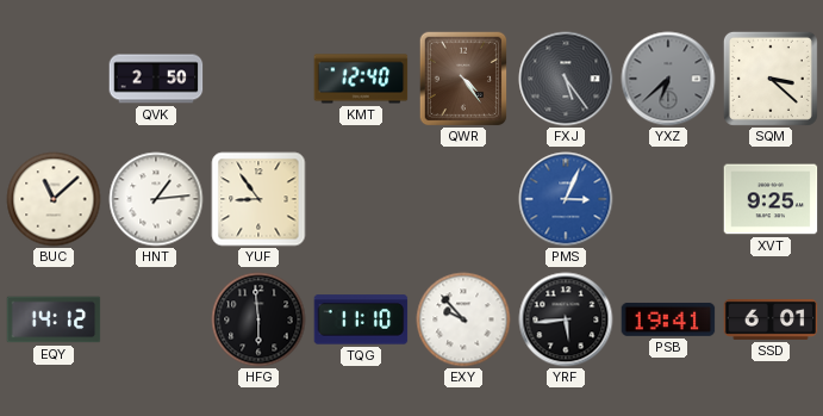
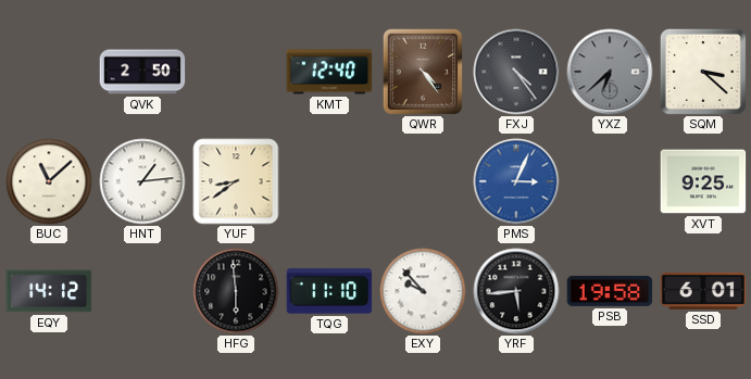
FXJ: 5:24 -> 4:24 (516, 72)
YUF: 8:54 -> 8:39 (236, 181)
PSB: 19:41 -> 19:58 (610, 291)
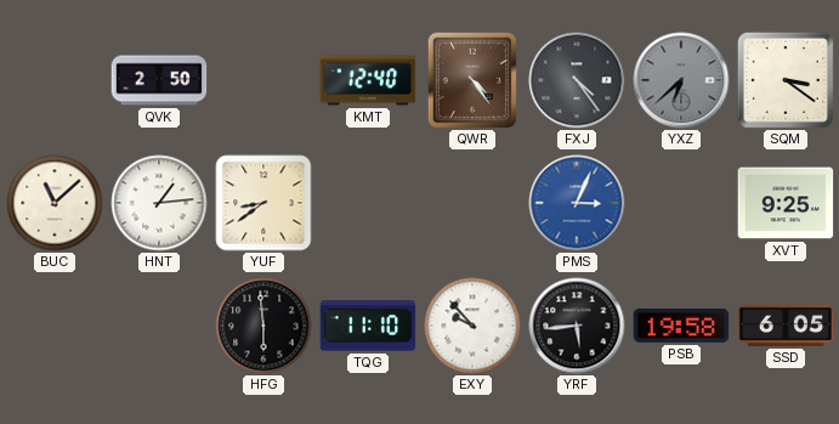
SQM: 3:22 -> 3:21 (786, 80)
EQY: 14:12 -> none (49, 291)
SSD: 6:01 -> 6:05 (786, 326)
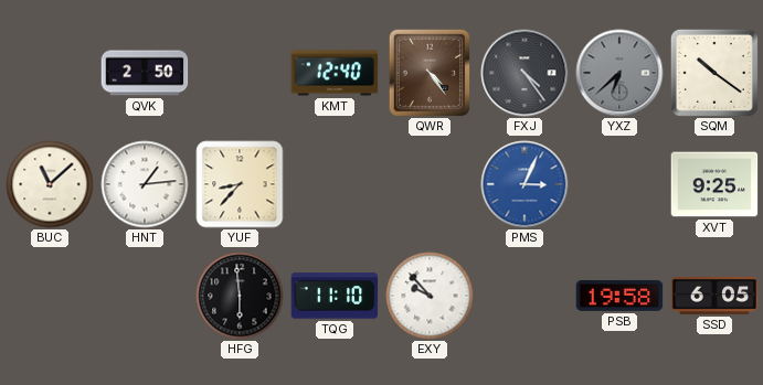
SQM: 3:21 -> 10:21 (714, 73)
YUF: 8:39 -> 8:37 (240, 184)
YRF: 5:44 -> none (577, 326)
